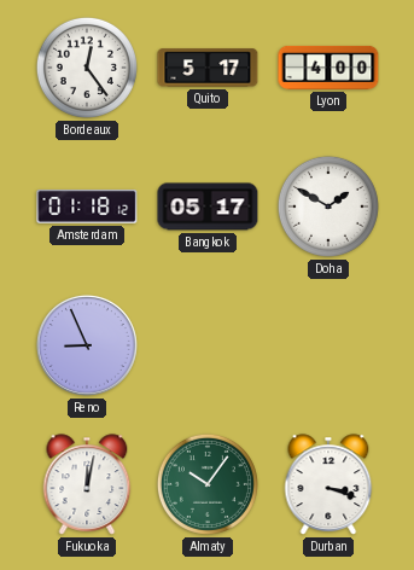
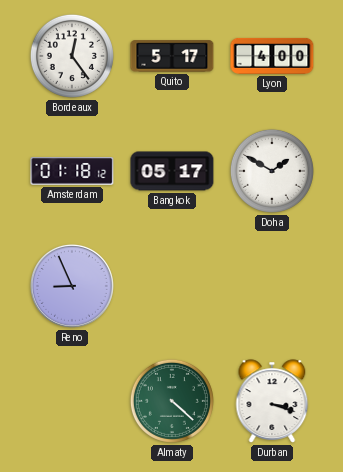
Fukuoka: 12:02 -> none (87, 484)
Almaty: 10:06 -> 4:22 (172, 401)
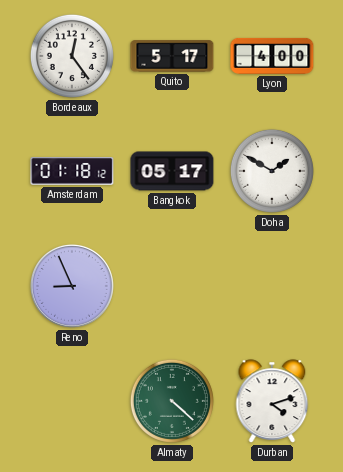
Durban: 3:18 -> 4:12 (272, 401)
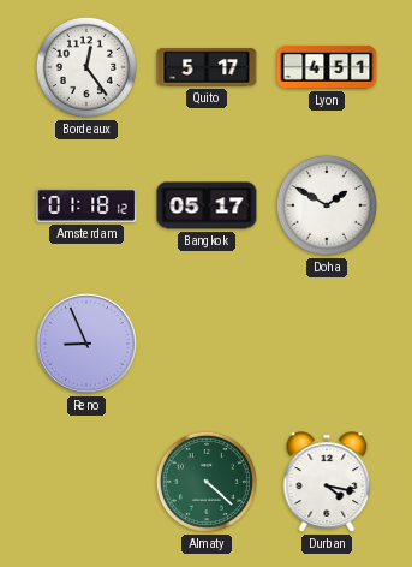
Lyon: 4:00 -> 4:51 (327, 67)
Durban: 4:12 -> 4:17 (327, 482)
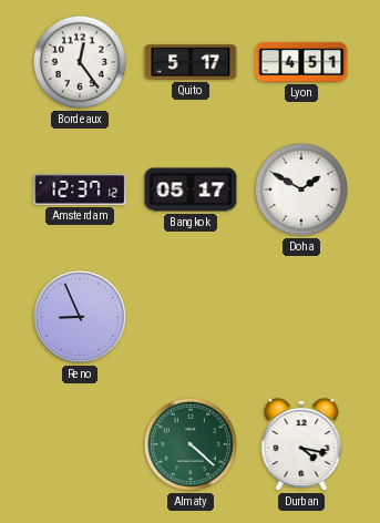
Amsterdam: 01:18 -> 12:37 (80, 189)
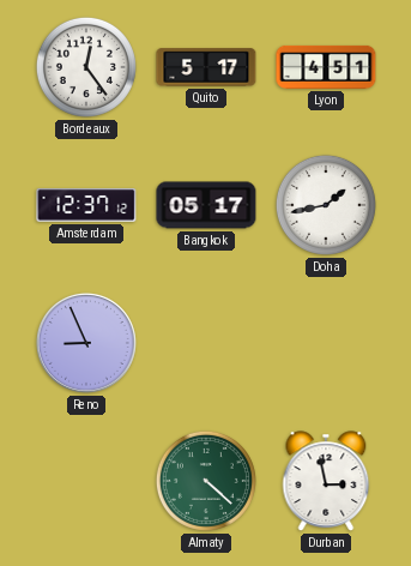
Doha: 1:50 -> 1:43 (326, 205)
Durban: 4:17 -> 2:58 (326, 481)
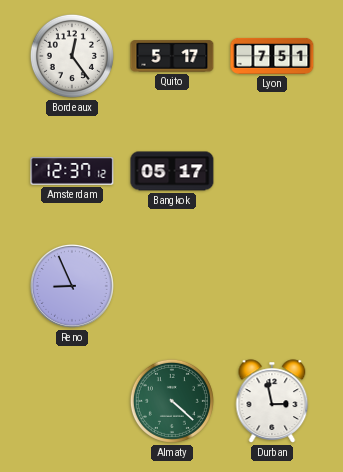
Lyon: 4:51 -> 7:51 (272, 56)
Doha: 1:43 -> none (326, 205)
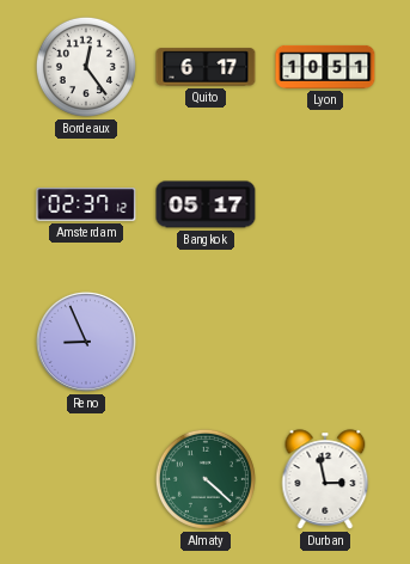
Quito: 5:17 -> 6:17 (206, 67)
Lyon: 7:51 -> 10:51 (325, 67)
Amsterdam: 12:37 -> 02:37 (86, 204)
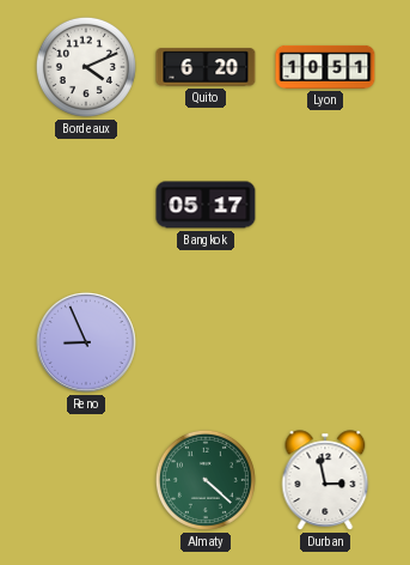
Bordeaux: 12:24 -> 4:11 (86, 67)
Quito: 6:17 -> 6:20 (206, 67)
Amsterdam: 02:37 -> none (86, 204)
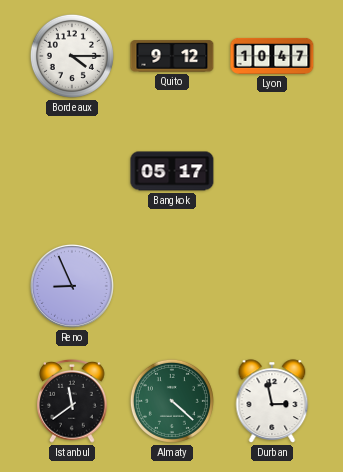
Bordeaux: 4:11 -> 4:15 (72, 56)
Quito: 6:20 -> 9:12 (172, 56)
Lyon: 10:51 -> 10:47 (272, 56)
Istanbul: none -> 11:39 (72, 402)
